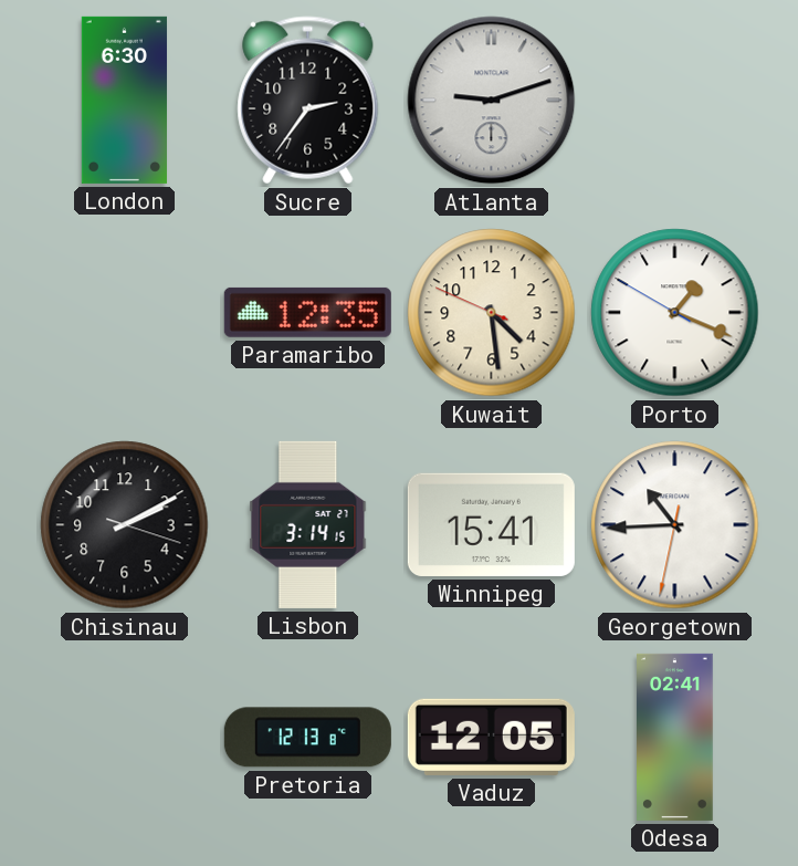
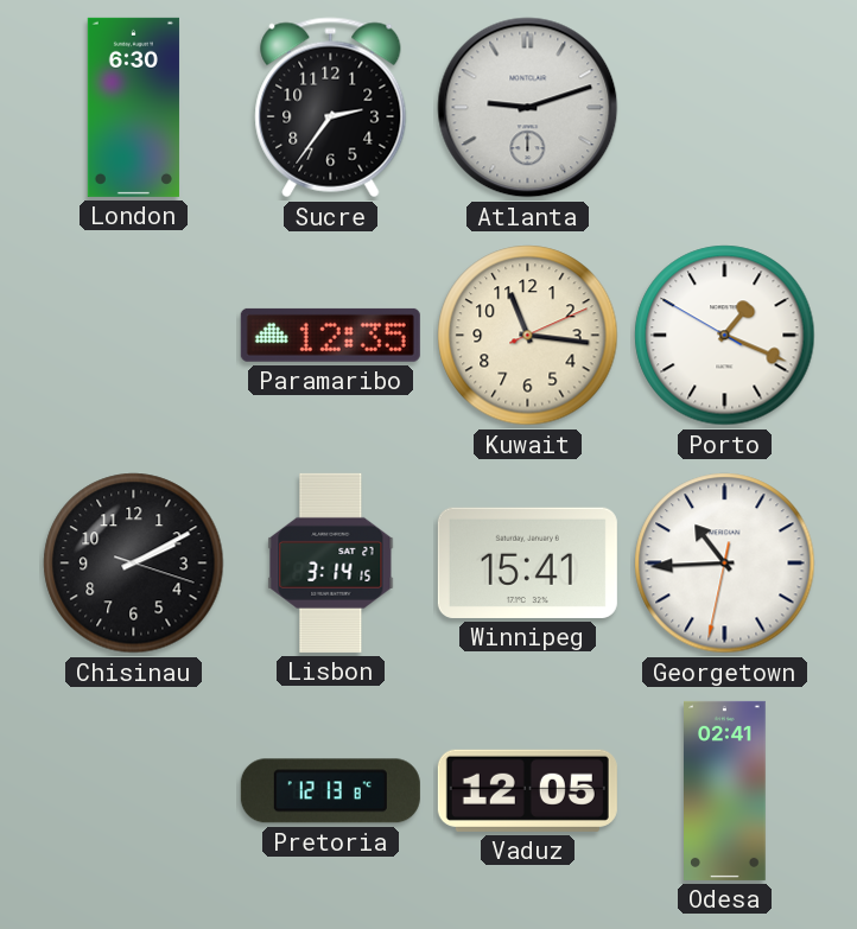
Kuwait: 4:28 -> 11:16 (528, 336)
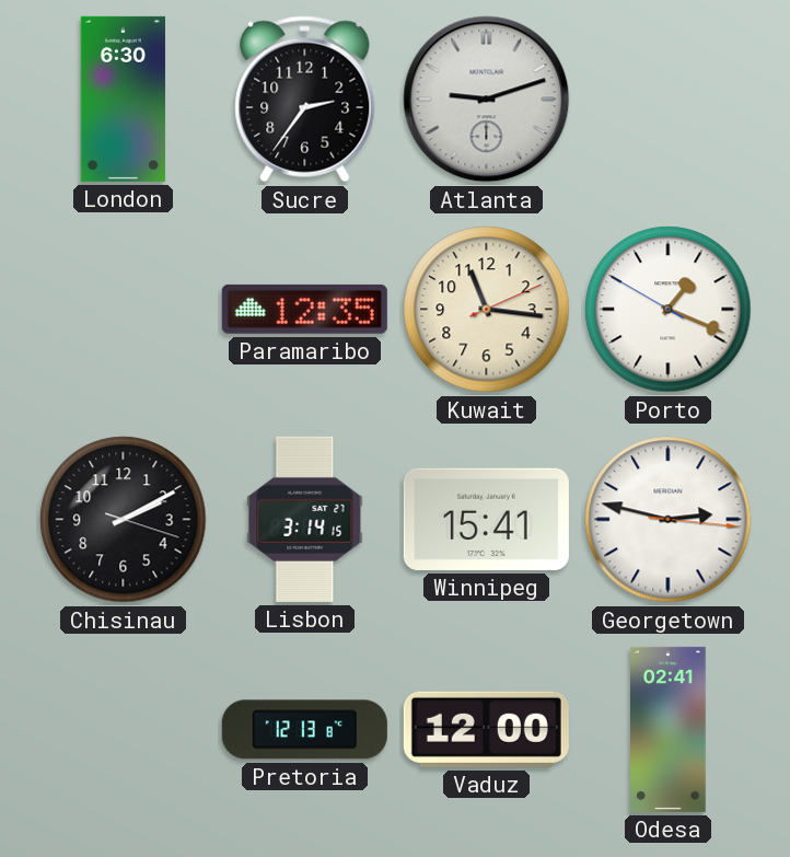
Georgetown: 10:44 -> 2:47 (669, 520)
Vaduz: 12:05 -> 12:00 (486, 729)
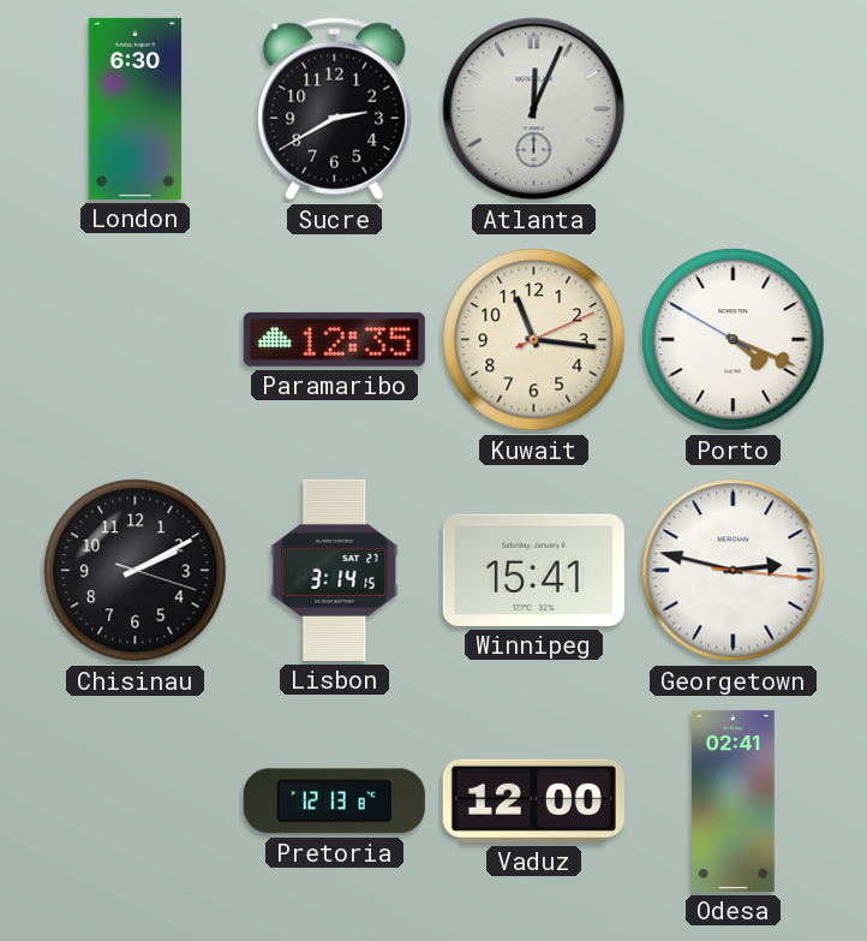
Sucre: 2:36 -> 2:40 (335, 109)
Atlanta: 9:12 -> 12:04 (534, 109)
Porto: 1:18 -> 4:18 (734, 340)
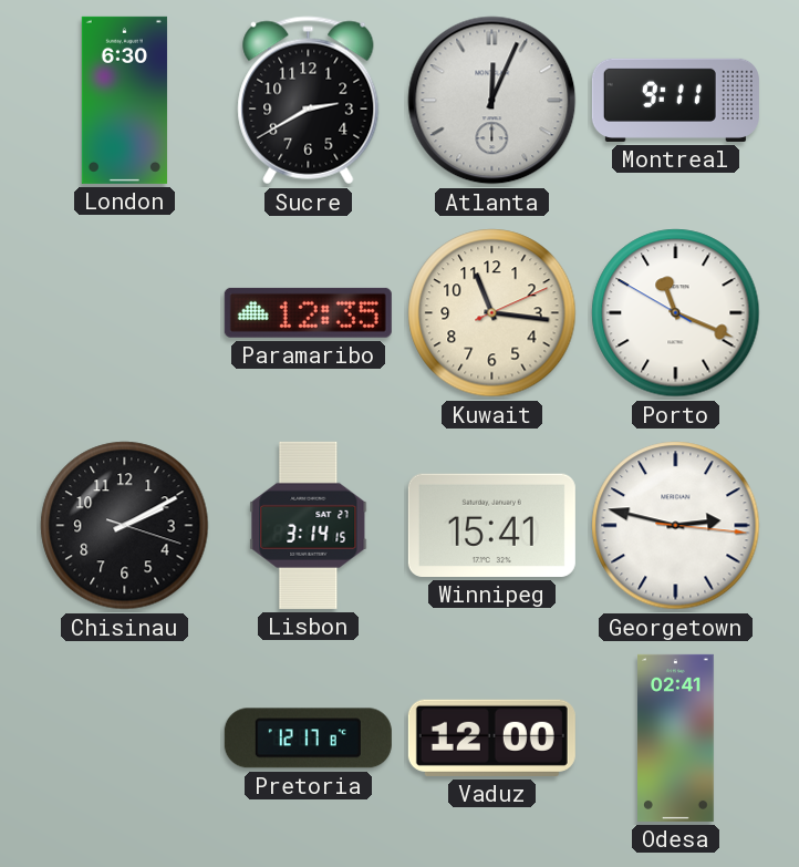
Montreal: none -> 9:11 (675, 100)
Porto: 4:18 -> 11:18 (676, 313)
Pretoria: 12:13 -> 12:17 (308, 739)
